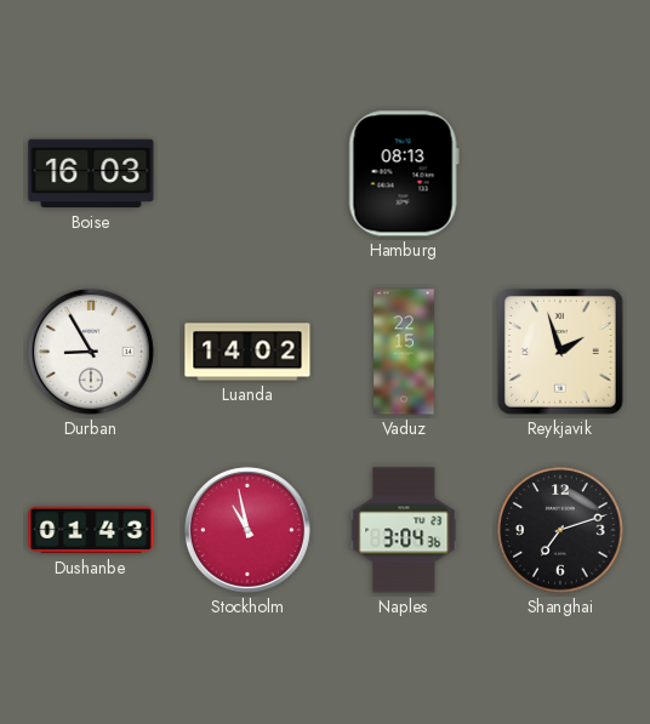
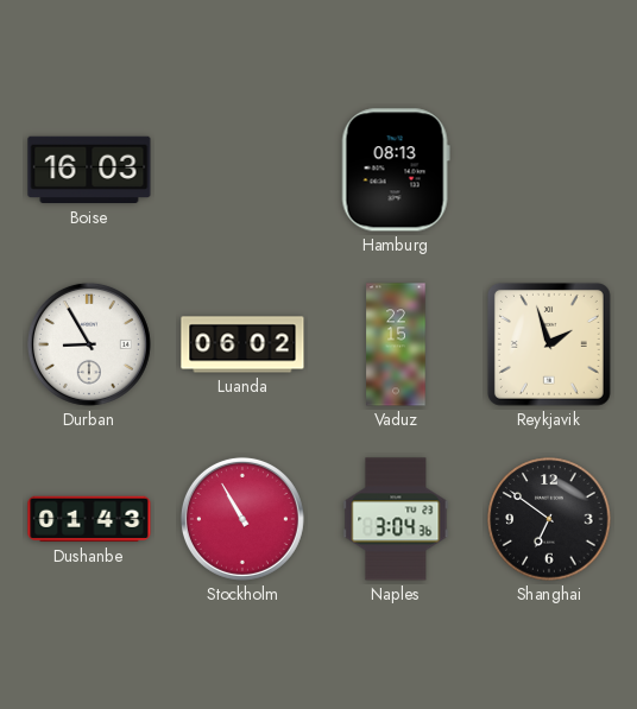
Luanda: 14:02 -> 06:02 (242, 344)
Stockholm: 10:58 -> 10:55 (242, 519)
Shanghai: 7:12 -> 6:51 (549, 519)
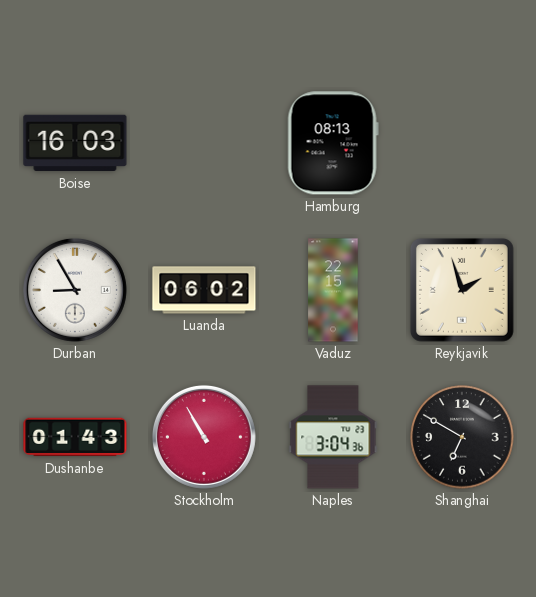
Shanghai: 6:51 -> 6:50 (462, 437)
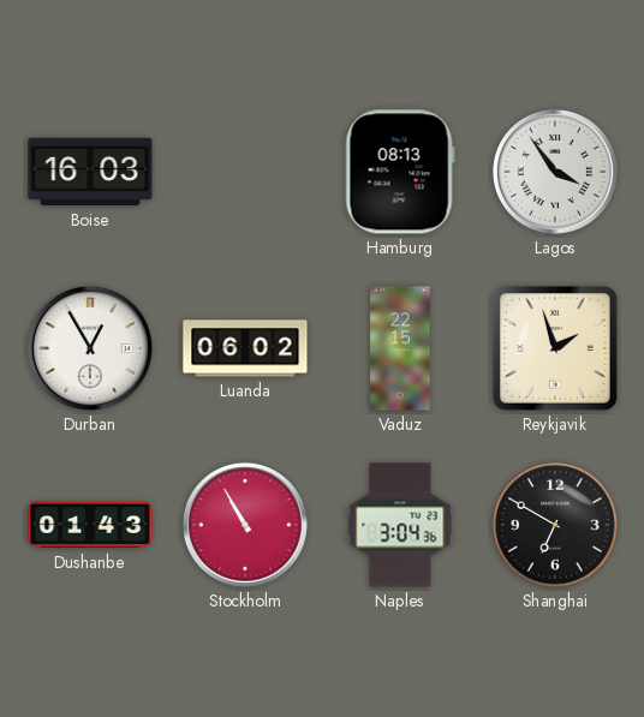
Lagos: none -> 3:54 (555, 172)
Durban: 8:55 -> 12:55 (90, 348)
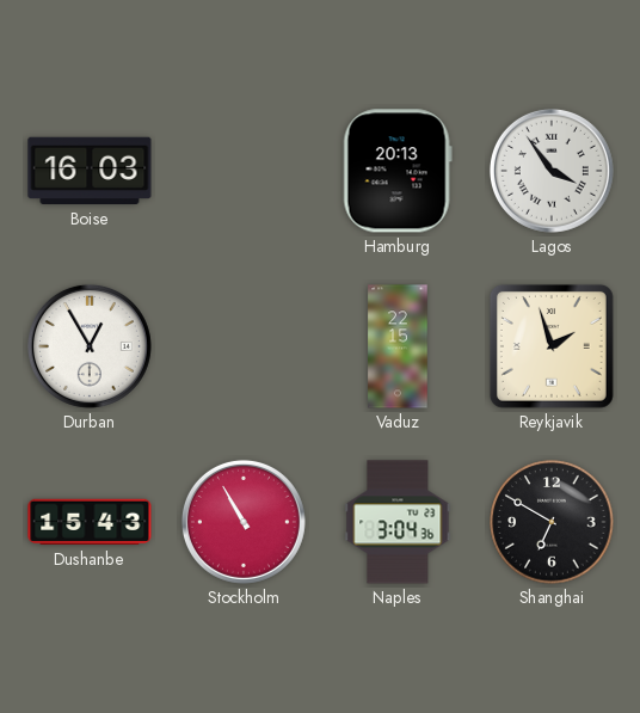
Hamburg: 08:13 -> 20:13 (398, 171)
Luanda: 06:02 -> none (245, 348)
Dushanbe: 01:43 -> 15:43 (90, 522)
